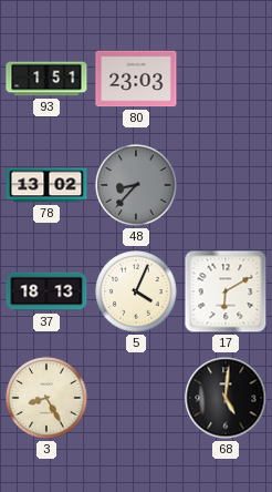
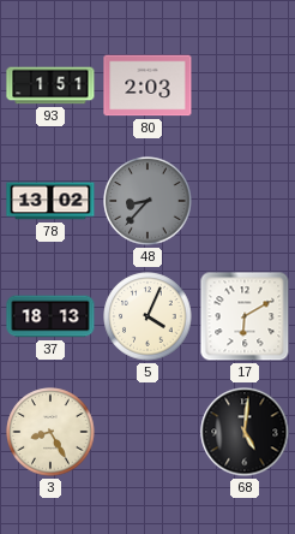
80: 23:03 -> 2:03 (147, 85)
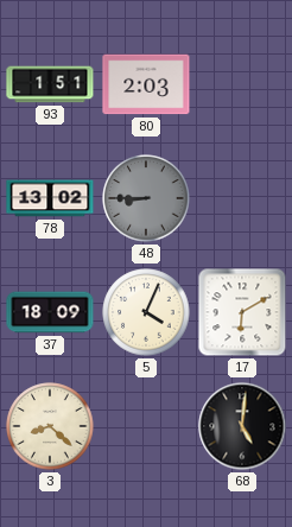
48: 8:37 -> 8:45 (146, 198)
37: 18:13 -> 18:09 (50, 312)
3: 8:25 -> 8:22 (50, 426)
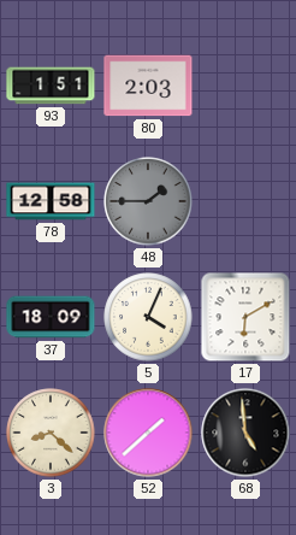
78: 13:02 -> 12:58 (51, 201)
48: 8:45 -> 1:45 (148, 201)
52: none -> 1:38 (148, 433)
68: 5:01 -> 4:59 (245, 433)
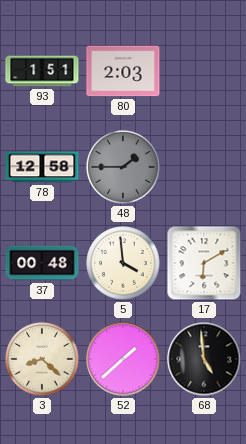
37: 18:09 -> 00:48 (42, 263)
5: 4:04 -> 3:59 (123, 263)
